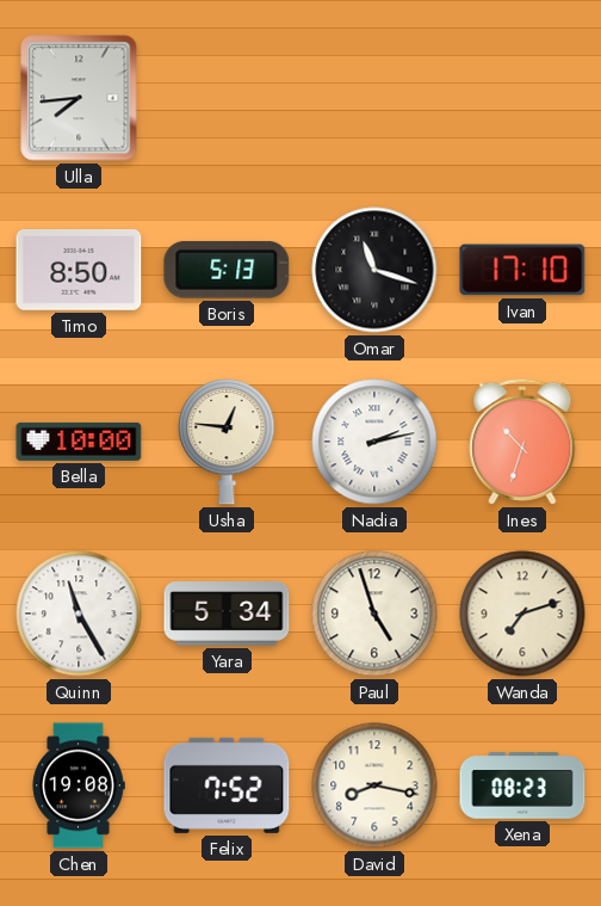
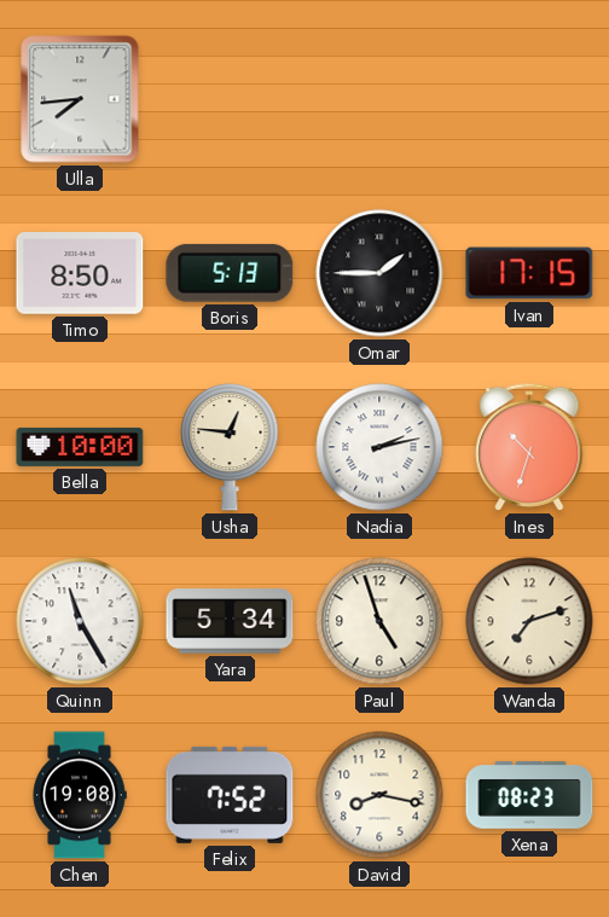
Omar: 11:18 -> 1:45 (379, 273)
Ivan: 17:10 -> 17:15 (529, 273)
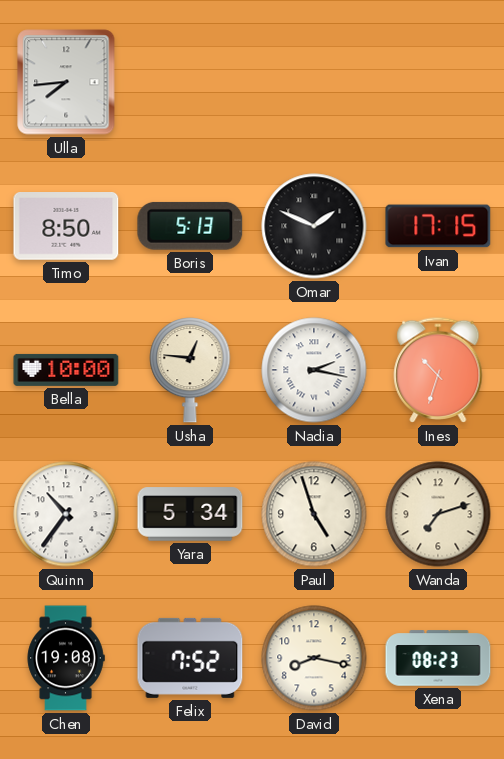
Omar: 1:45 -> 1:49 (314, 226)
Nadia: 2:13 -> 2:17 (314, 370)
Quinn: 11:25 -> 10:36 (66, 514)
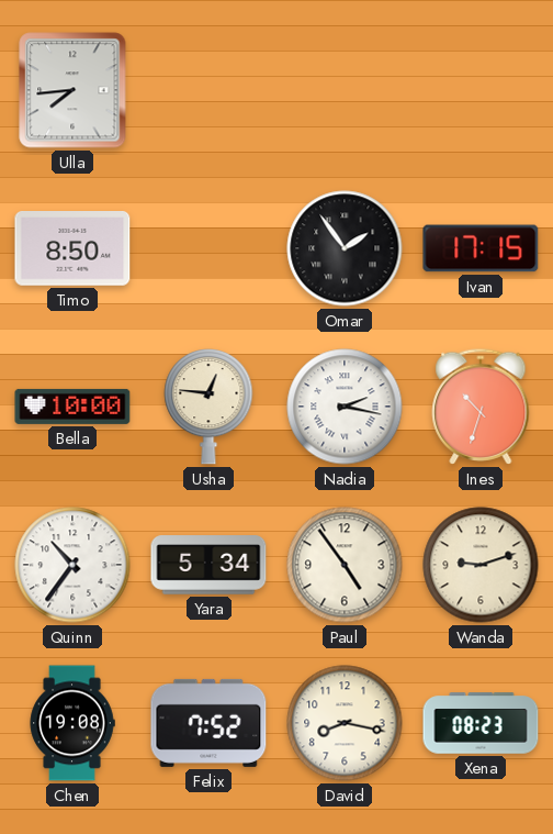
Boris: 5:13 -> none (190, 226)
Omar: 1:49 -> 1:54 (345, 248)
Paul: 4:57 -> 4:54 (345, 565)
Wanda: 7:12 -> 9:12 (481, 565)
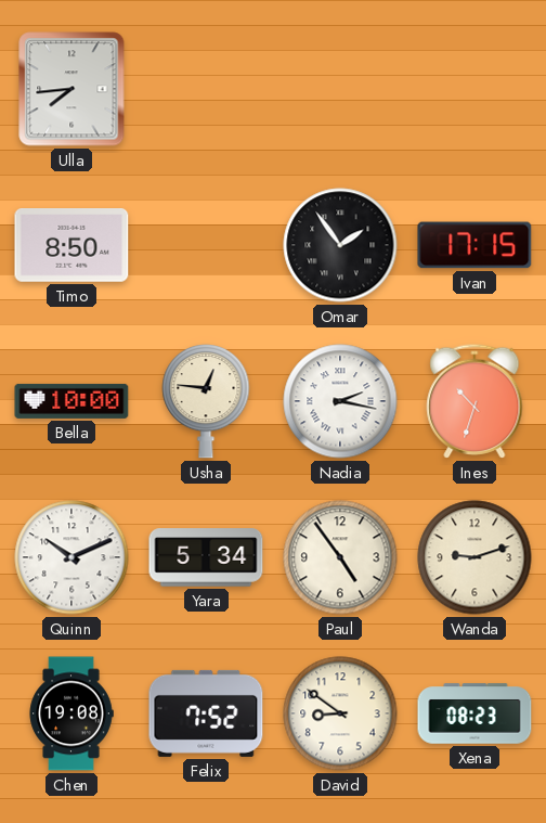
Quinn: 10:36 -> 10:11 (71, 557)
David: 8:17 -> 8:51 (340, 713)
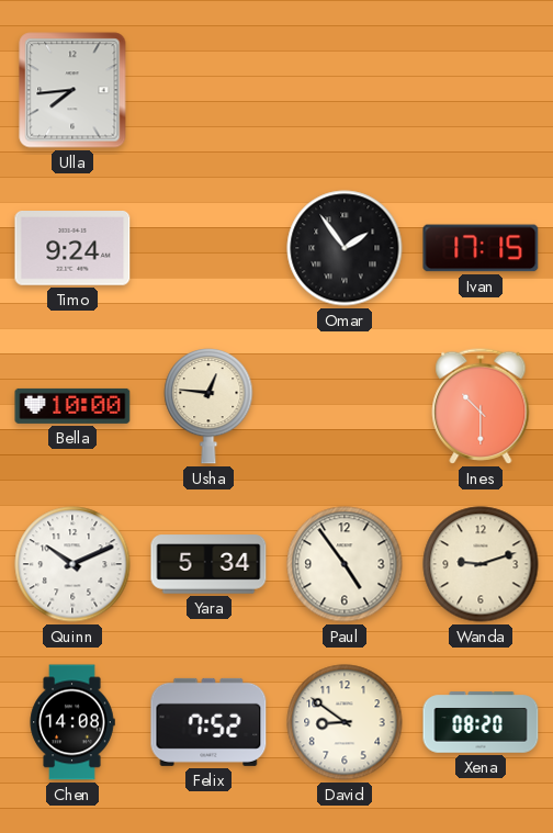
Timo: 8:50 -> 9:24 (72, 249)
Nadia: 2:17 -> none (340, 401)
Ines: 10:33 -> 10:30 (481, 406)
Chen: 19:08 -> 14:08 (72, 722)
Xena: 08:23 -> 08:20 (481, 722)
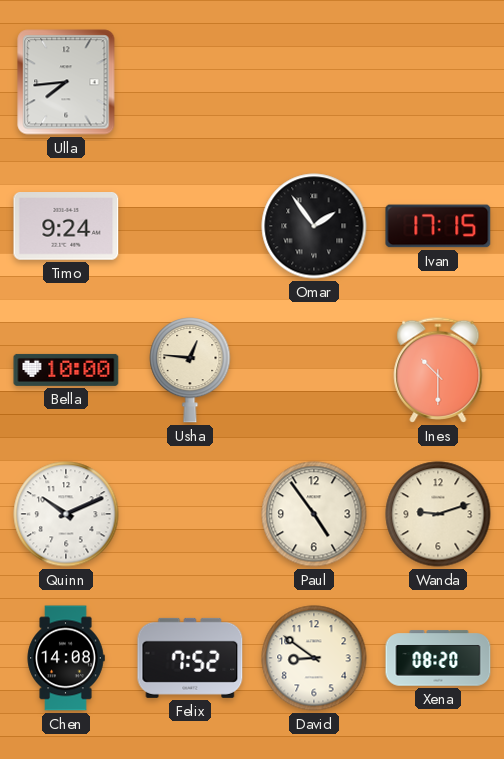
Yara: 5:34 -> none (208, 564)
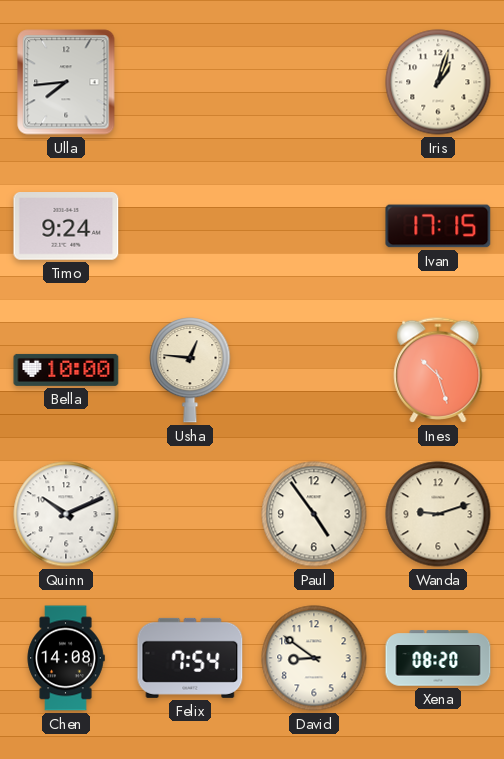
Iris: none -> 1:03 (438, 82)
Omar: 1:54 -> none (314, 226)
Ines: 10:30 -> 10:27 (438, 370)
Felix: 7:52 -> 7:54 (190, 658)
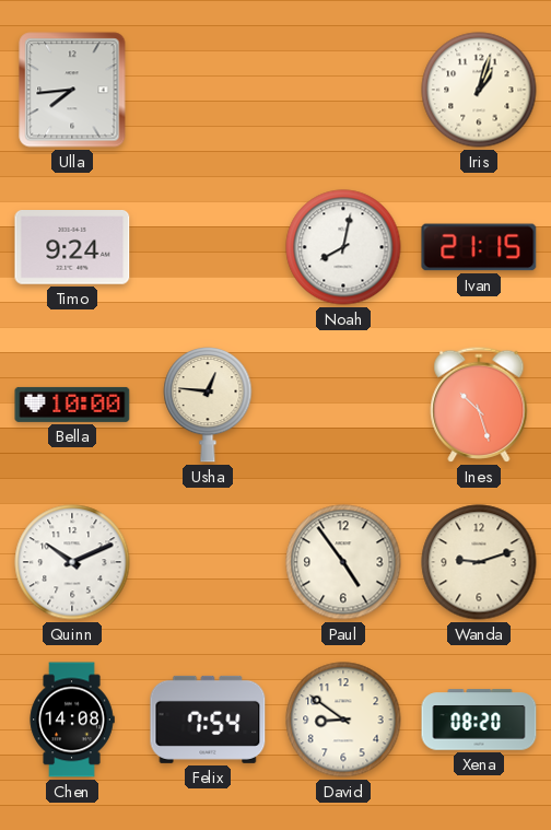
Noah: none -> 8:02 (343, 247)
Ivan: 17:15 -> 21:15 (479, 247)
